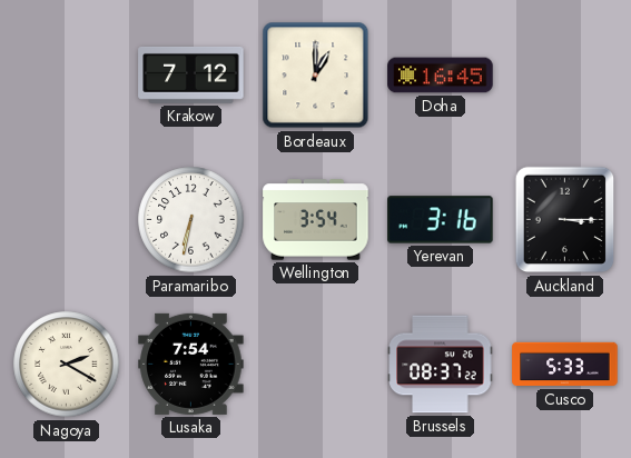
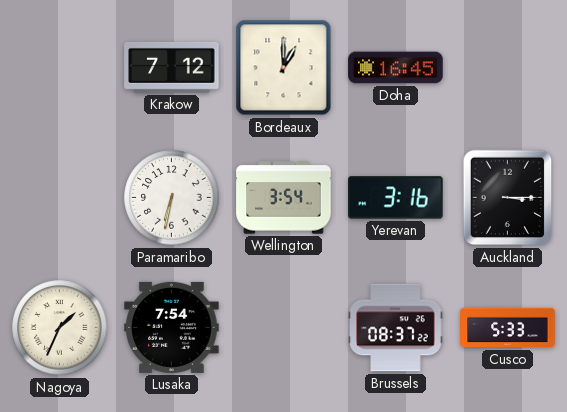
Nagoya: 2:20 -> 1:34 (60, 328)
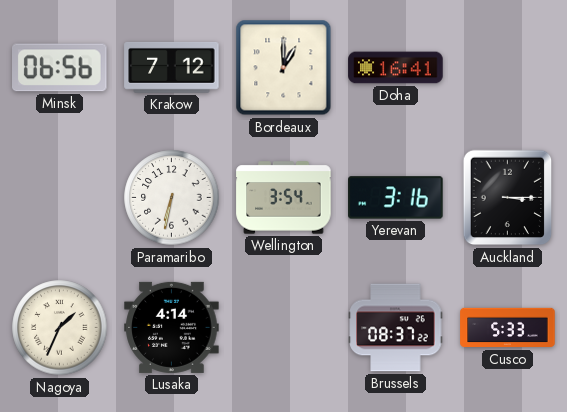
Minsk: none -> 06:56 (60, 68)
Doha: 16:45 -> 16:41 (396, 68)
Lusaka: 7:54 -> 4:14 (172, 327)
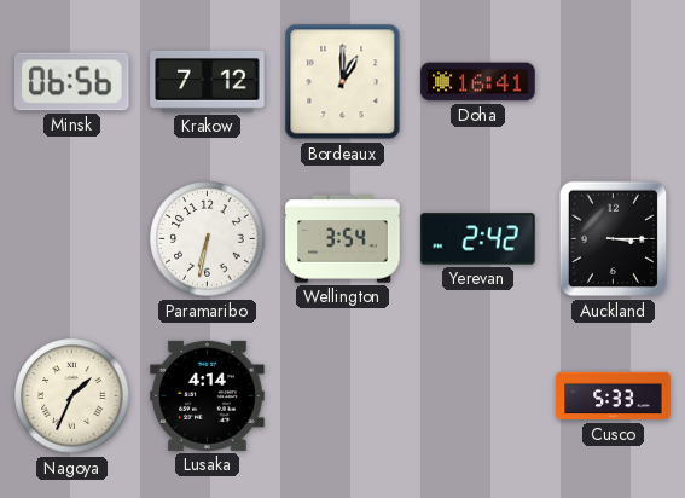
Yerevan: 3:16 -> 2:42 (478, 239)
Brussels: 08:37 -> none (396, 328)
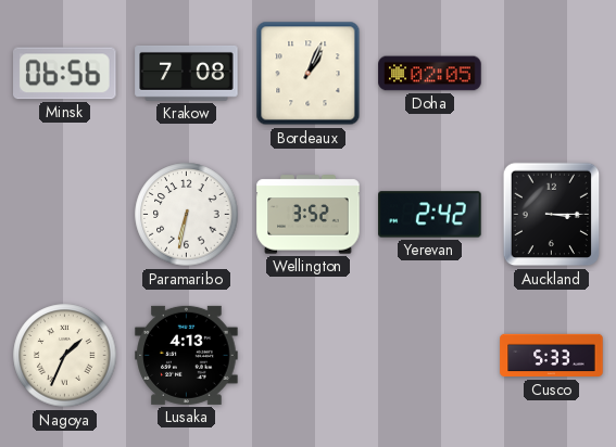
Krakow: 7:12 -> 7:08 (187, 73)
Bordeaux: 1:00 -> 1:04 (309, 74)
Doha: 16:41 -> 02:05 (430, 74)
Wellington: 3:54 -> 3:52 (309, 215)
Lusaka: 4:14 -> 4:13 (187, 355)
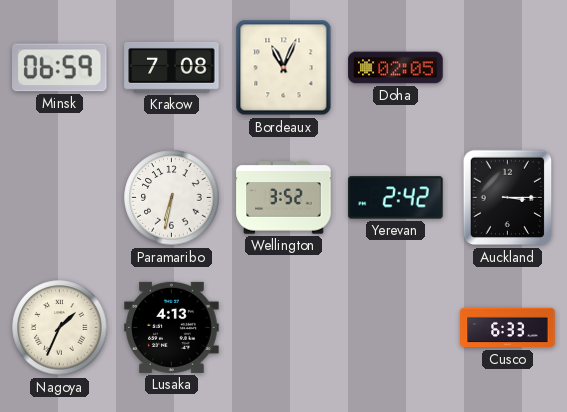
Minsk: 06:56 -> 06:59 (60, 68)
Bordeaux: 1:04 -> 11:04 (284, 68)
Cusco: 5:33 -> 6:33 (508, 328)
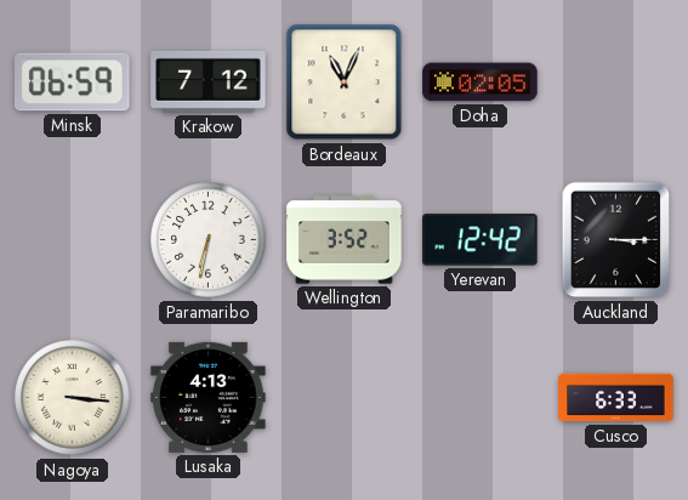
Krakow: 7:08 -> 7:12 (209, 81)
Yerevan: 2:42 -> 12:42 (481, 240)
Nagoya: 1:34 -> 3:16 (73, 398)
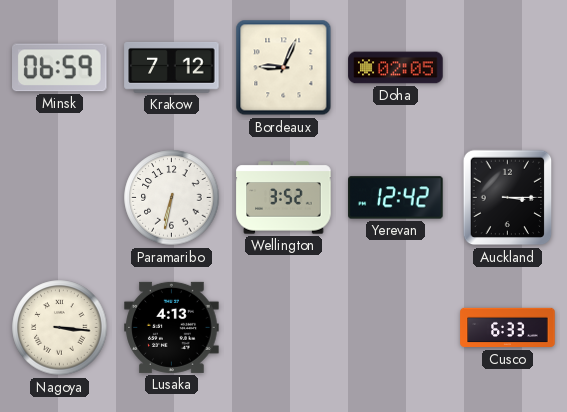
Bordeaux: 11:04 -> 9:04 (284, 68)
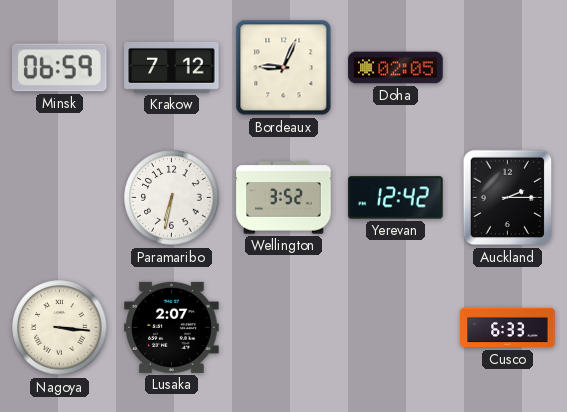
Auckland: 3:15 -> 2:15 (508, 198)
Lusaka: 4:13 -> 2:07 (172, 327)
